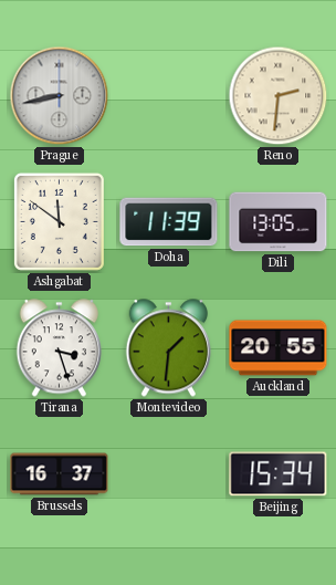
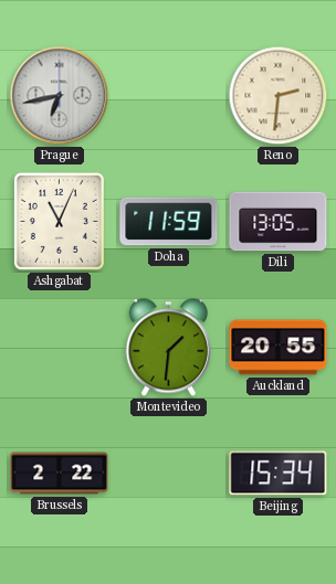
Prague: 8:43 -> 6:43 (60, 96)
Ashgabat: 11:51 -> 11:04 (59, 221)
Doha: 11:39 -> 11:59 (169, 222)
Tirana: 3:27 -> none (59, 348)
Brussels: 16:37 -> 2:22 (60, 474)
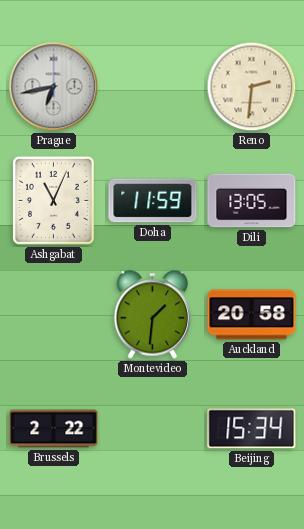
Auckland: 20:55 -> 20:58 (252, 315)
